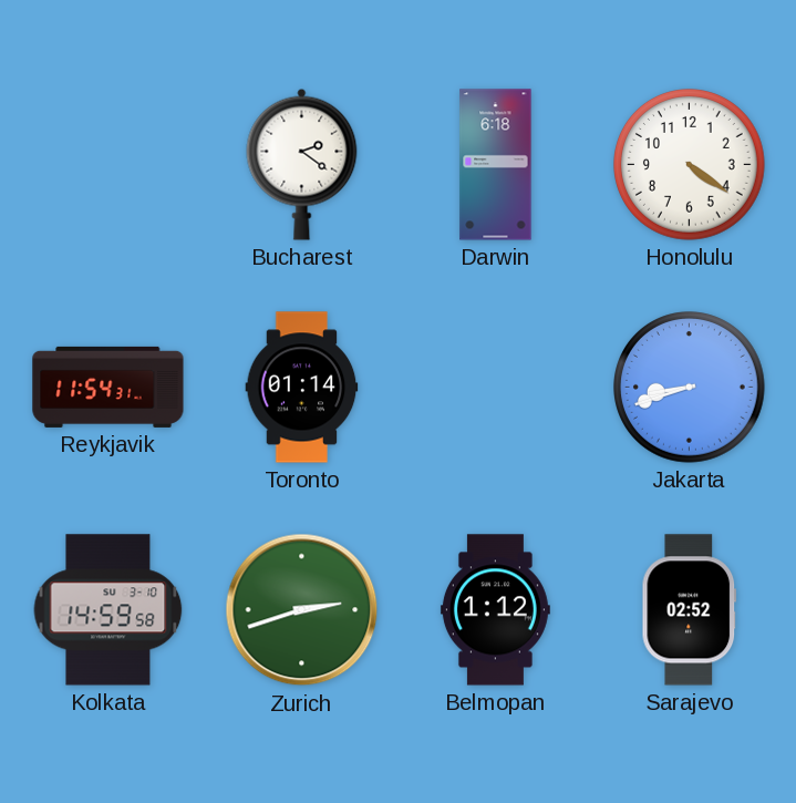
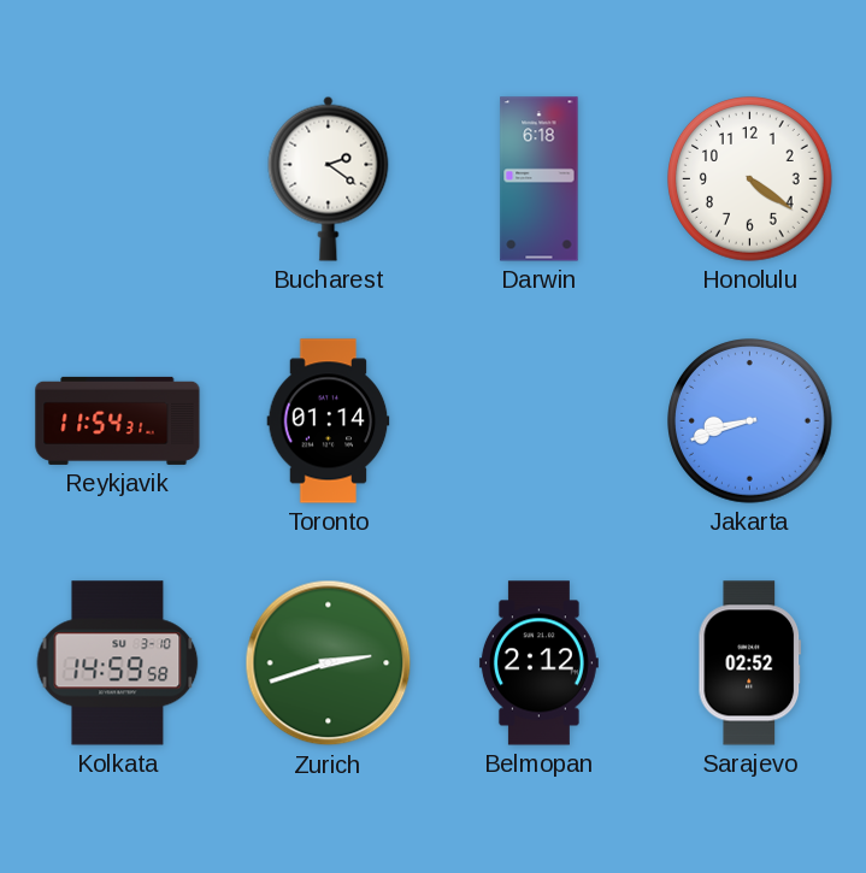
Belmopan: 1:12 -> 2:12 (538, 663)
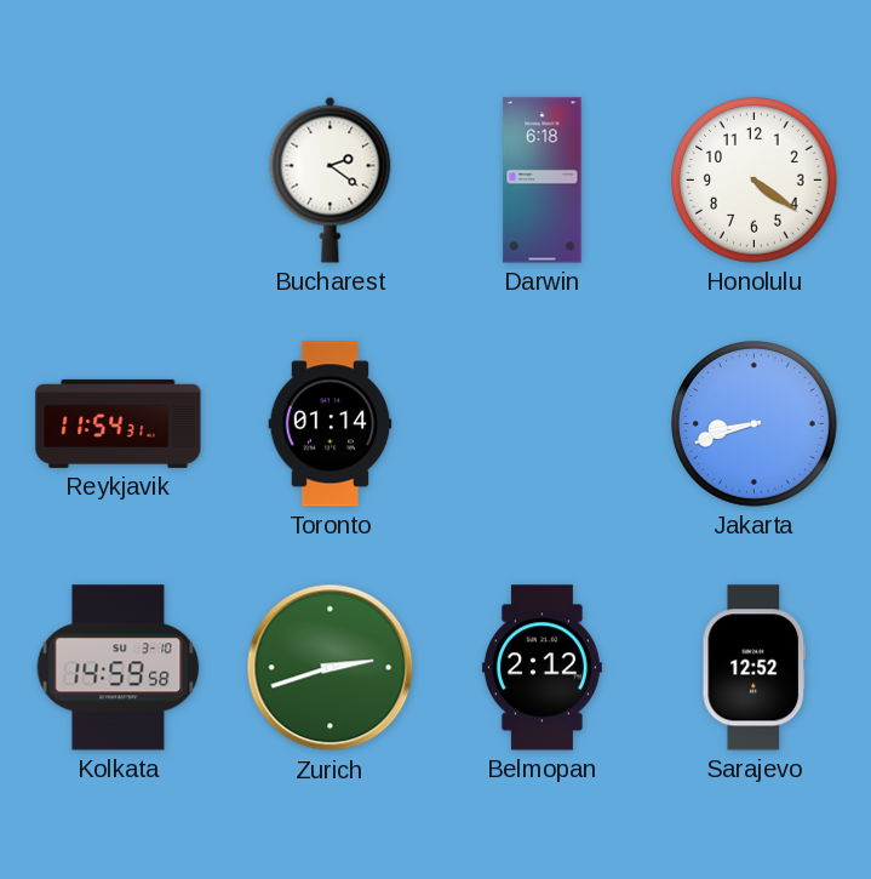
Sarajevo: 02:52 -> 12:52 (755, 668)
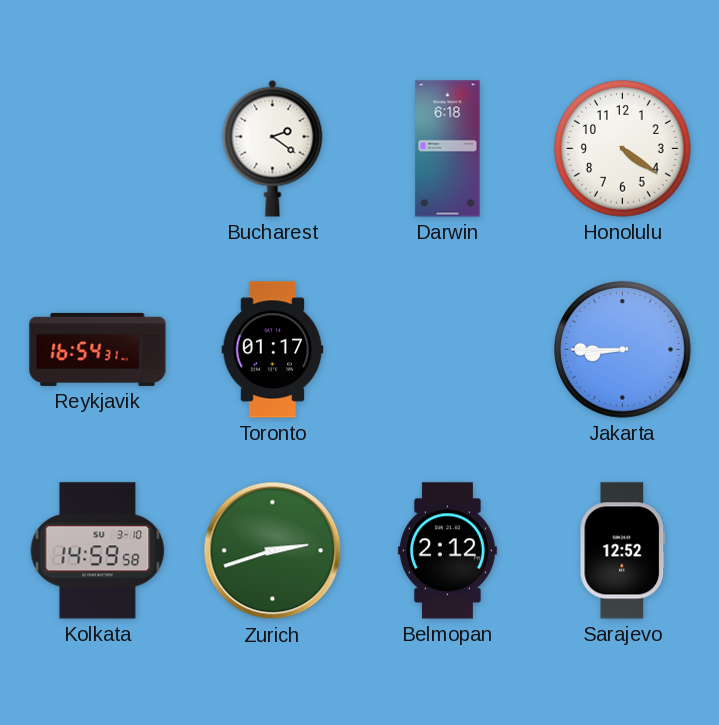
Reykjavik: 11:54 -> 16:54 (98, 349)
Toronto: 01:14 -> 01:17 (273, 350)
Jakarta: 8:42 -> 8:45 (623, 350)
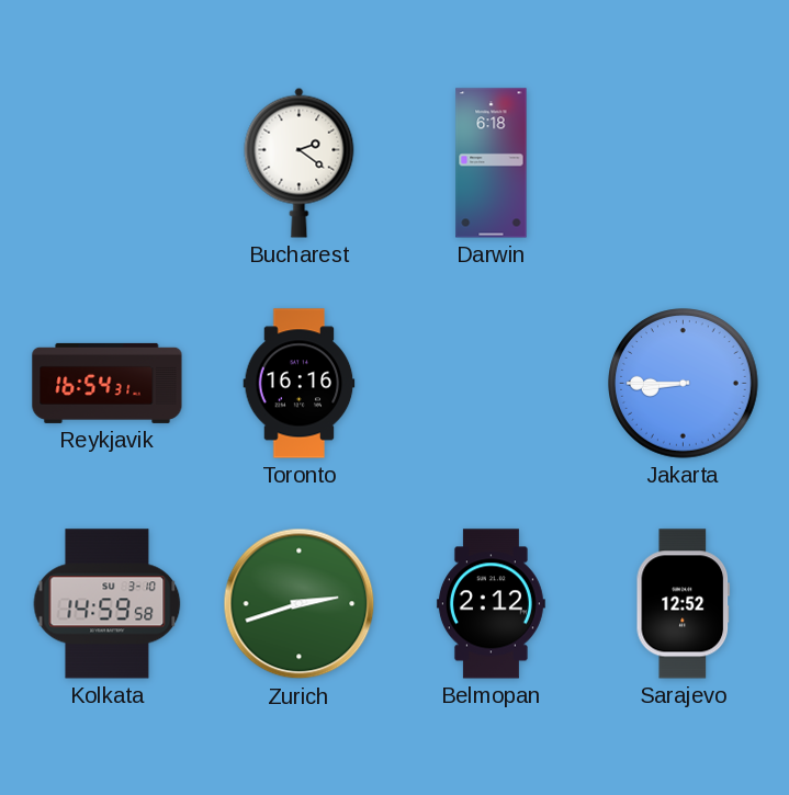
Honolulu: 4:21 -> none (623, 149)
Toronto: 01:17 -> 16:16 (300, 384)
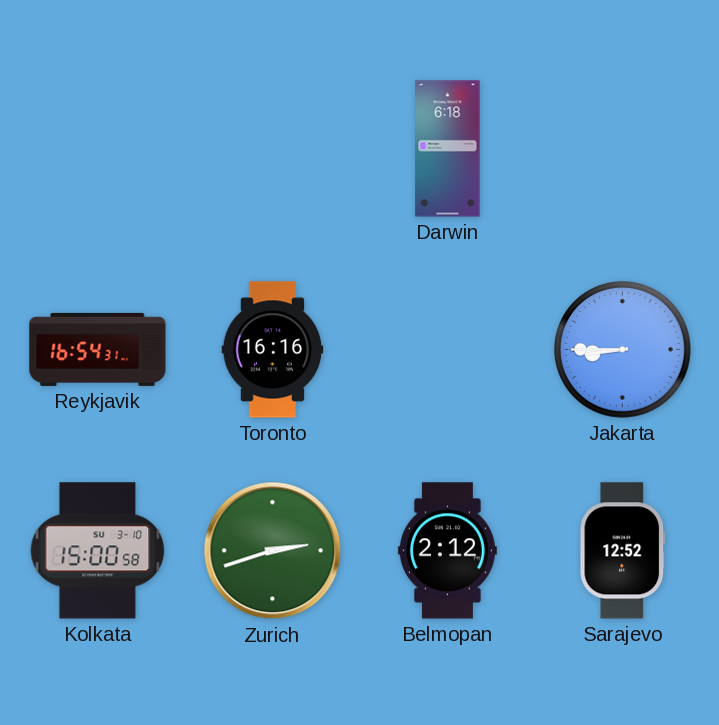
Bucharest: 2:21 -> none (300, 162)
Kolkata: 14:59 -> 15:00 (98, 551)
